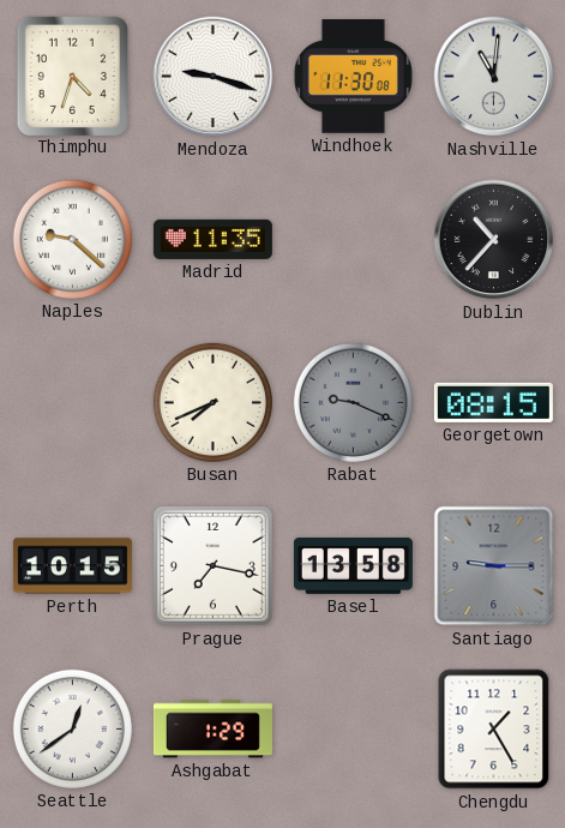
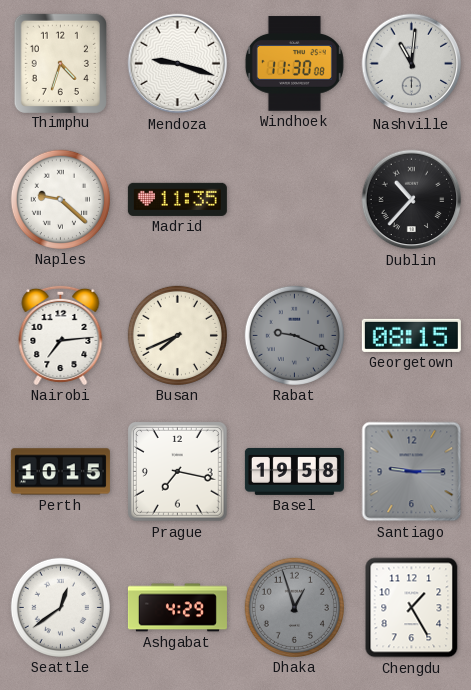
Nairobi: none -> 7:14 (61, 335)
Basel: 13:58 -> 19:58 (294, 471)
Ashgabat: 1:29 -> 4:29 (177, 608)
Dhaka: none -> 12:57 (294, 607)
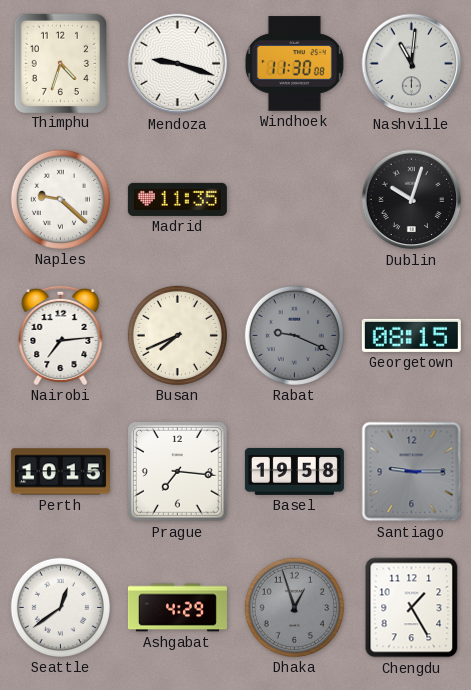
Dublin: 10:37 -> 10:03 (412, 200)
Prague: 7:17 -> 7:16 (178, 472)
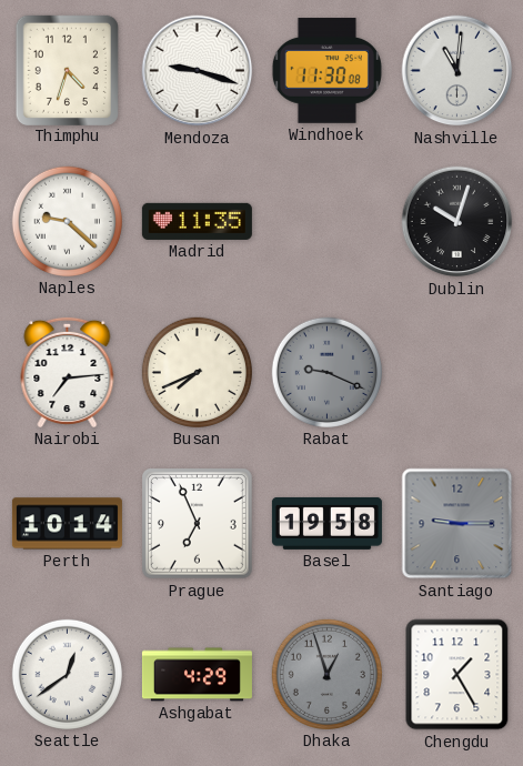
Georgetown: 08:15 -> none (411, 335)
Perth: 10:15 -> 10:14 (67, 524)
Prague: 7:16 -> 6:56 (198, 524)
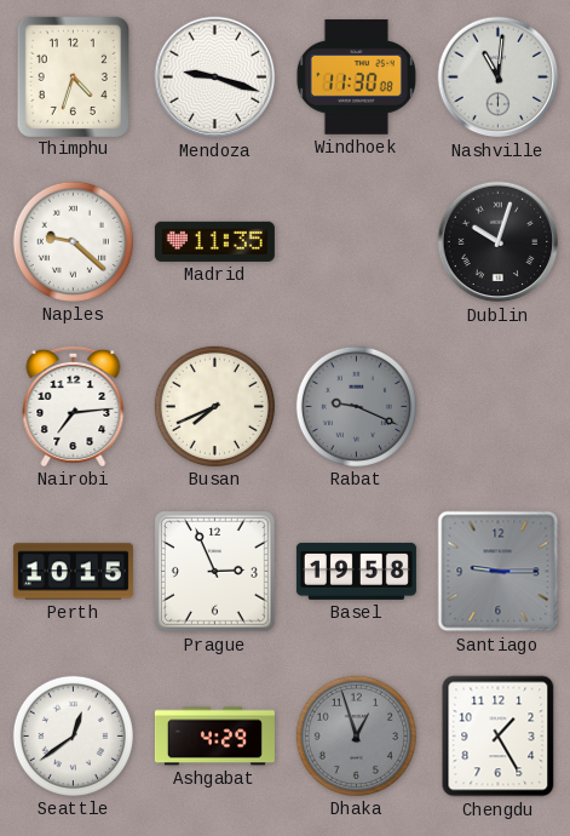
Perth: 10:14 -> 10:15 (73, 572)
Prague: 6:56 -> 2:56 (215, 572)
